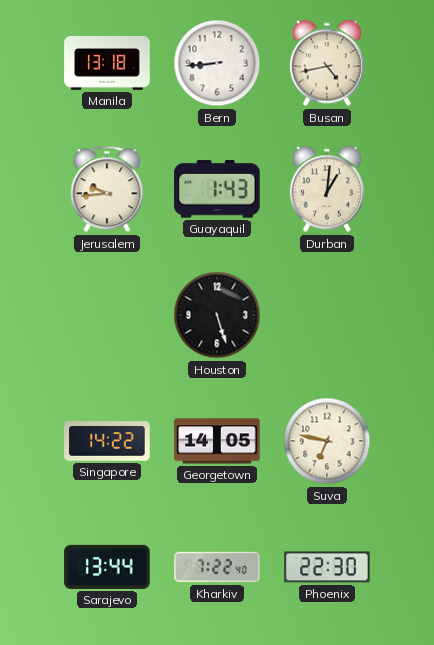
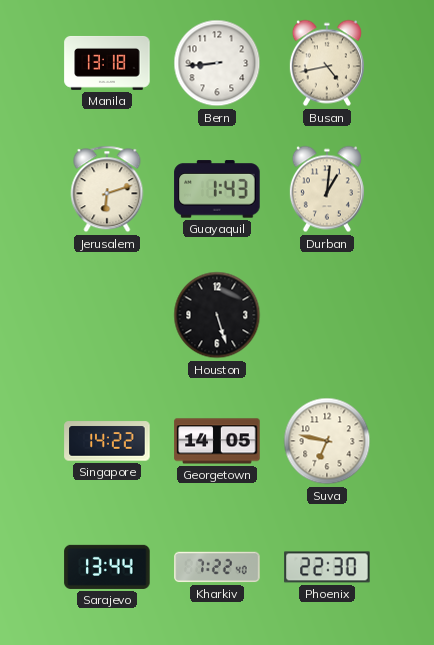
Jerusalem: 9:44 -> 6:12 (107, 189)
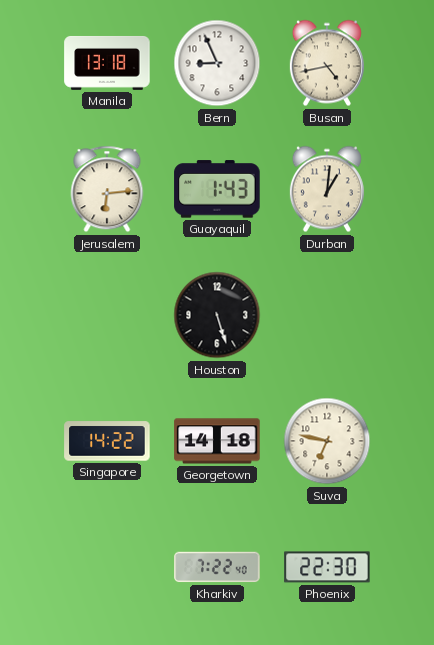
Bern: 8:44 -> 8:56 (217, 63)
Jerusalem: 6:12 -> 6:14 (107, 189)
Georgetown: 14:05 -> 14:18 (217, 441)
Sarajevo: 13:44 -> none (107, 567)
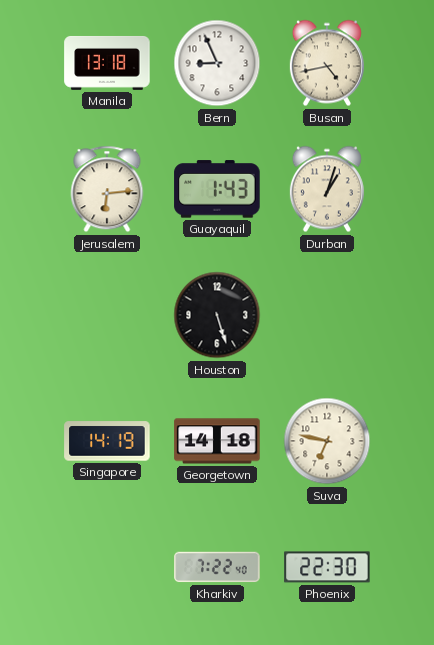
Durban: 1:01 -> 1:03 (327, 189)
Singapore: 14:22 -> 14:19 (107, 441)
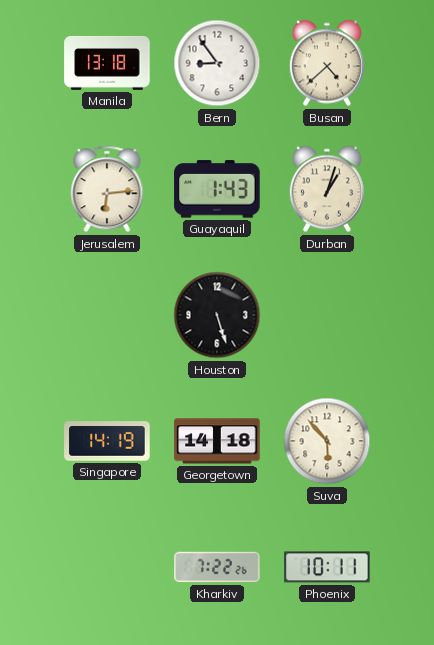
Bern: 8:56 -> 8:54 (217, 63)
Busan: 4:43 -> 4:38 (327, 63)
Suva: 6:47 -> 5:53 (327, 441)
Kharkiv: 7:22:40 -> 7:22:26 (217, 567)
Phoenix: 22:30 -> 10:11 (327, 567)
